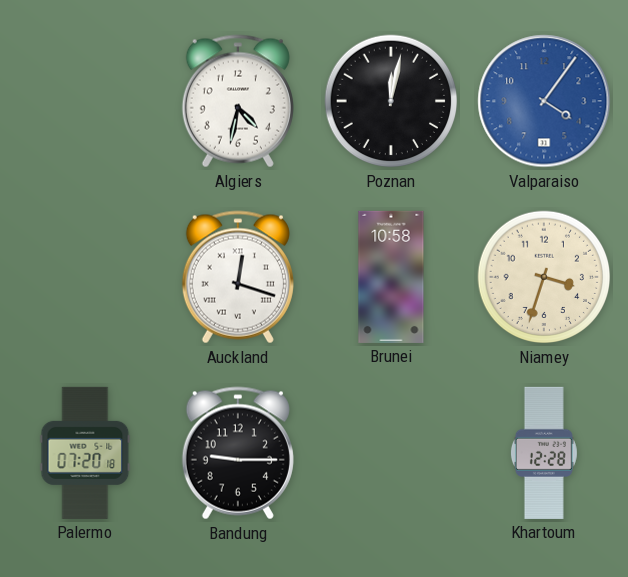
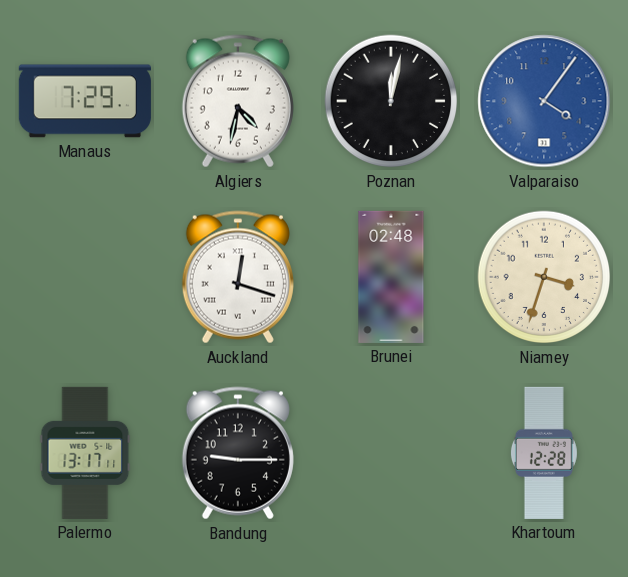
Manaus: none -> 7:29 (85, 101)
Brunei: 10:58 -> 02:48 (391, 277)
Palermo: 07:20 -> 13:17 (85, 453)
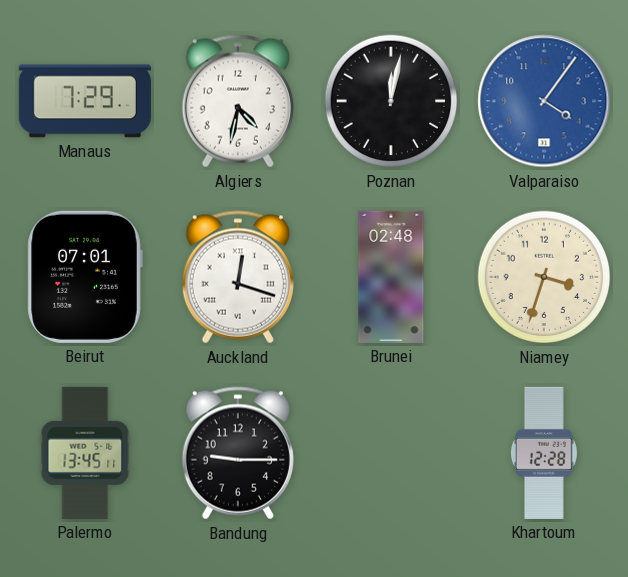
Beirut: none -> 07:01 (85, 277)
Palermo: 13:17 -> 13:45 (85, 453)
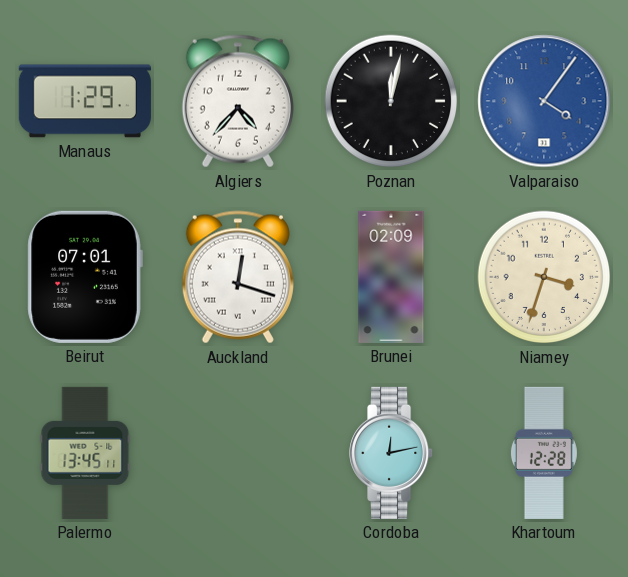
Manaus: 7:29 -> 1:29 (85, 101)
Algiers: 4:32 -> 4:37 (238, 101)
Brunei: 02:48 -> 02:09 (391, 277)
Bandung: 9:15 -> none (238, 453)
Cordoba: none -> 12:13 (392, 453)
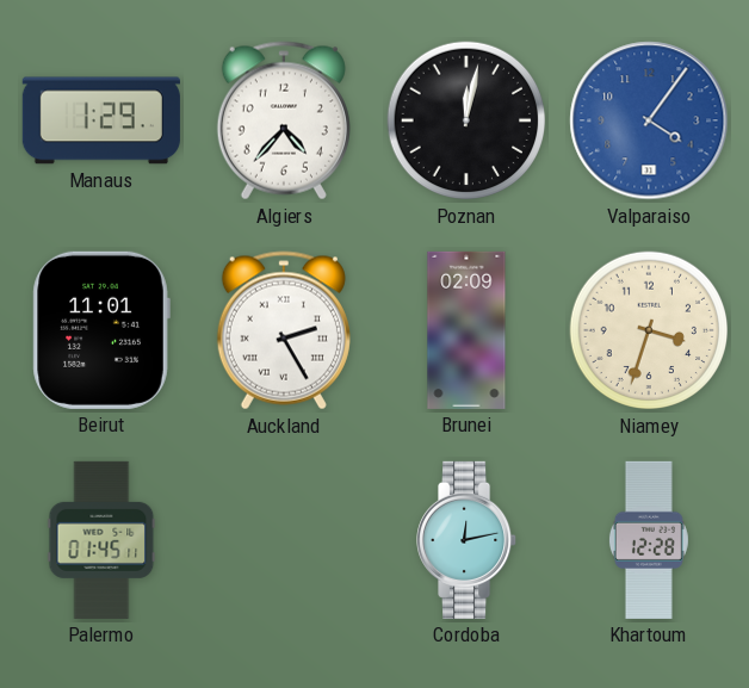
Beirut: 07:01 -> 11:01 (101, 330)
Auckland: 12:18 -> 2:25 (284, 330)
Palermo: 13:45 -> 01:45 (101, 540)
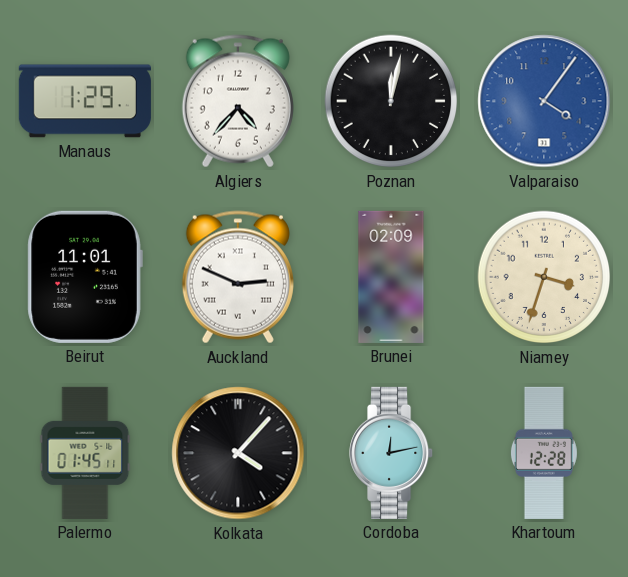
Auckland: 2:25 -> 2:49 (238, 277)
Kolkata: none -> 4:07 (238, 453)
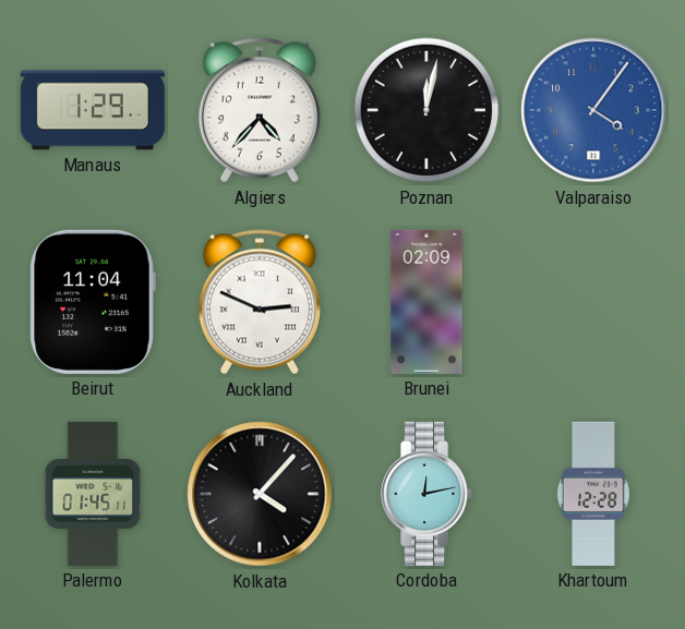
Beirut: 11:01 -> 11:04 (93, 302)
Niamey: 3:33 -> none (544, 277)
